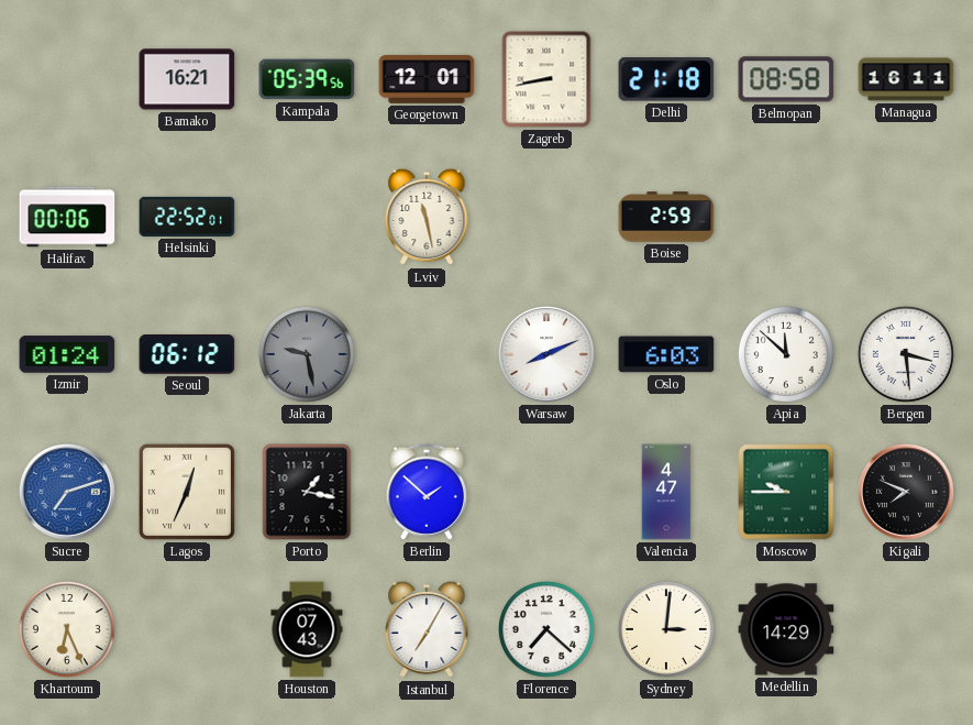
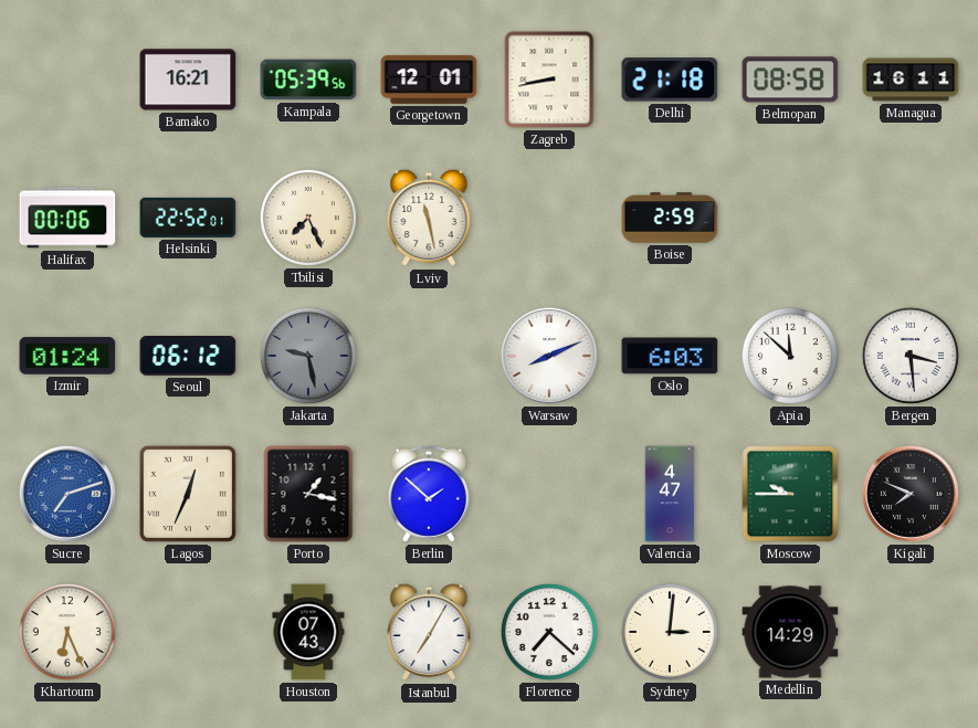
Tbilisi: none -> 7:26 (308, 218)
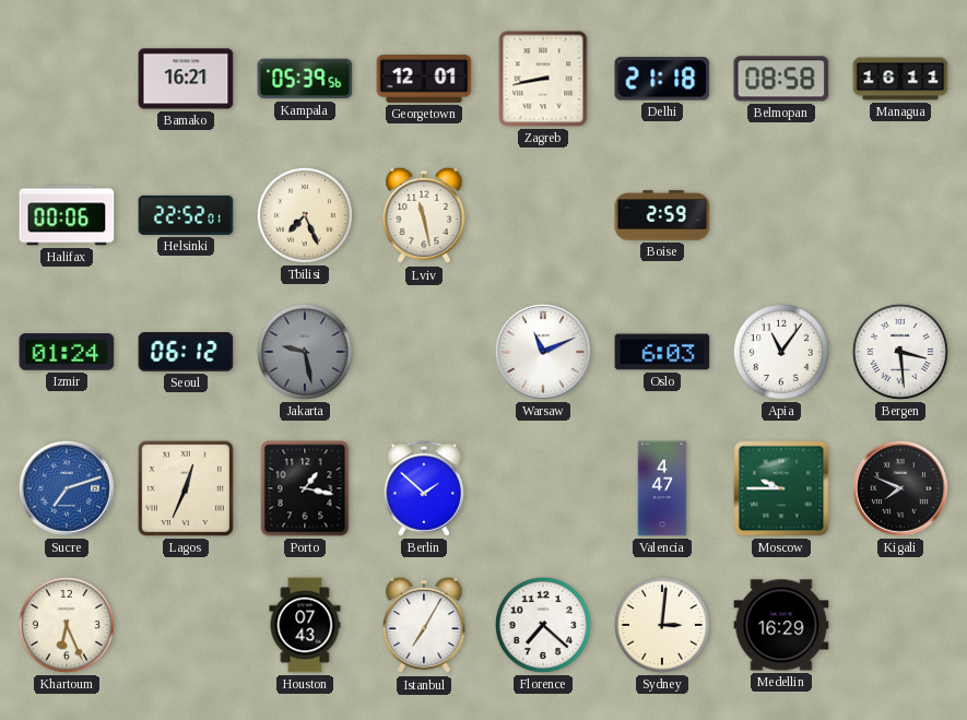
Warsaw: 8:11 -> 11:11 (543, 352)
Apia: 11:52 -> 11:06 (781, 352)
Medellin: 14:29 -> 16:29 (781, 625)
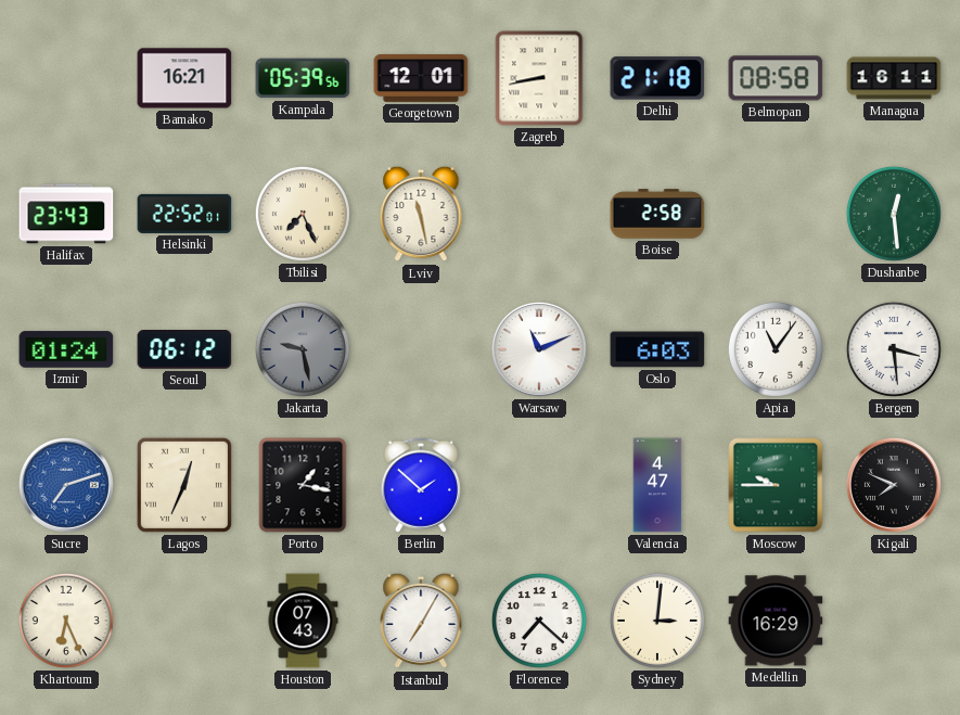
Halifax: 00:06 -> 23:43 (66, 214)
Boise: 2:59 -> 2:58 (657, 214)
Dushanbe: none -> 12:29 (894, 214)
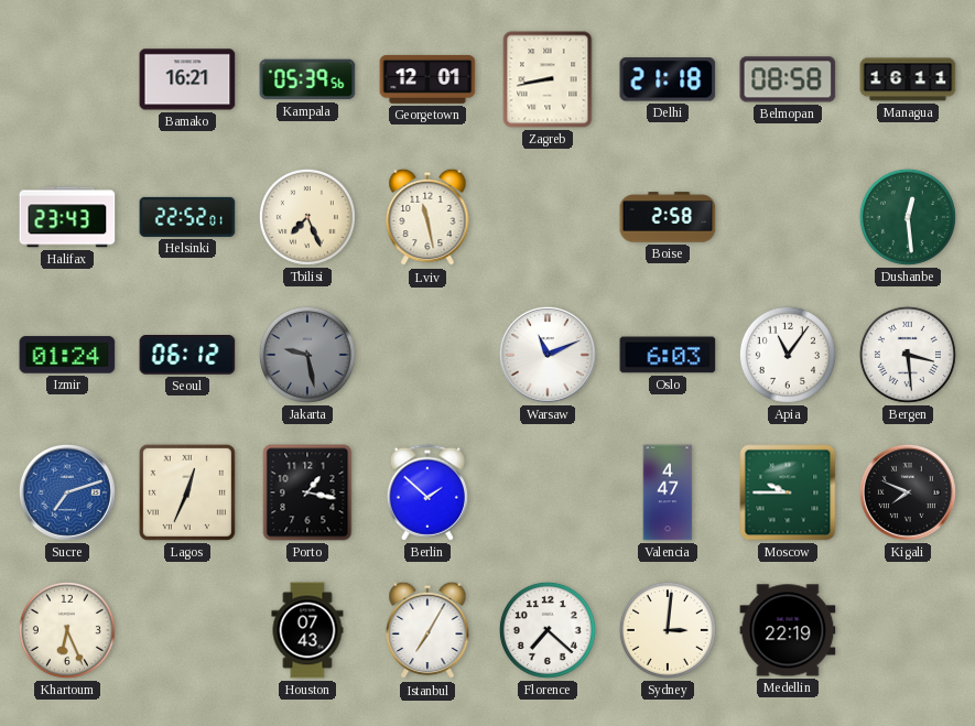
Medellin: 16:29 -> 22:19 (788, 630)
